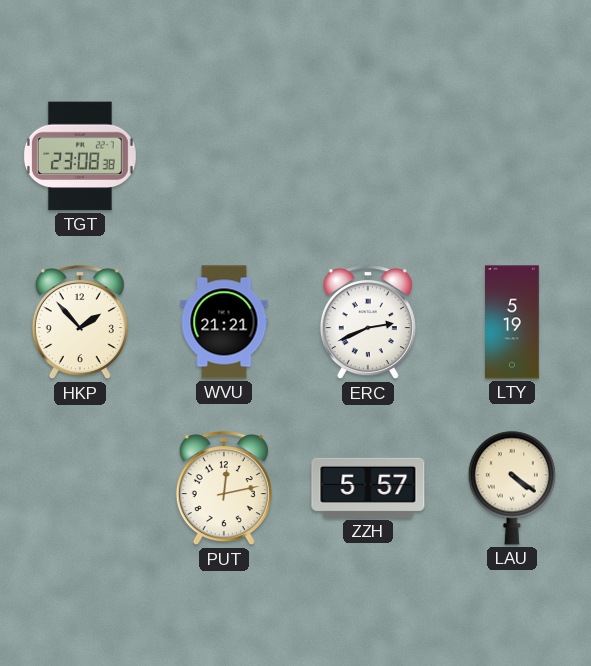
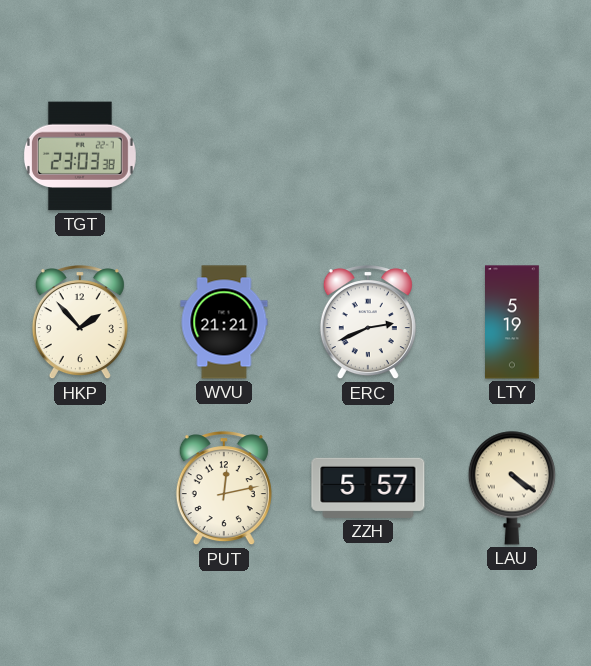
TGT: 23:08 -> 23:03 (80, 156)
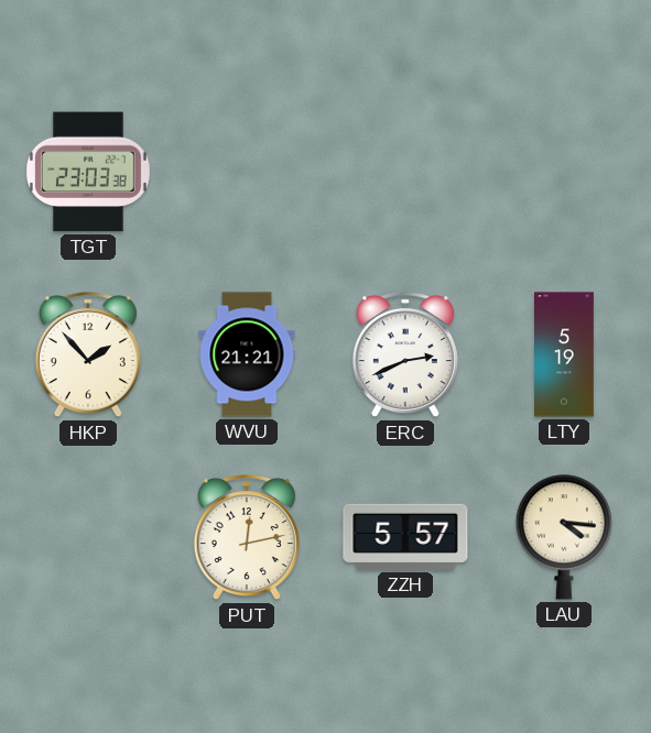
LAU: 4:21 -> 4:16 (564, 537)
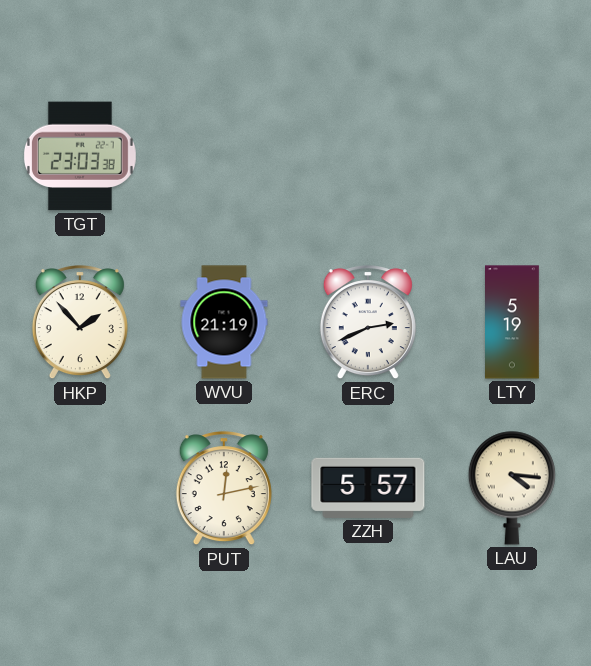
WVU: 21:21 -> 21:19 (224, 322)
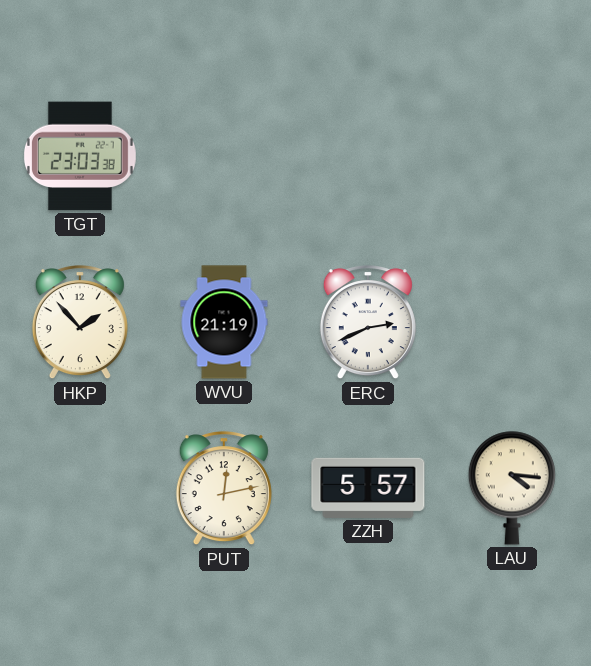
LTY: 5:19 -> none (512, 322)
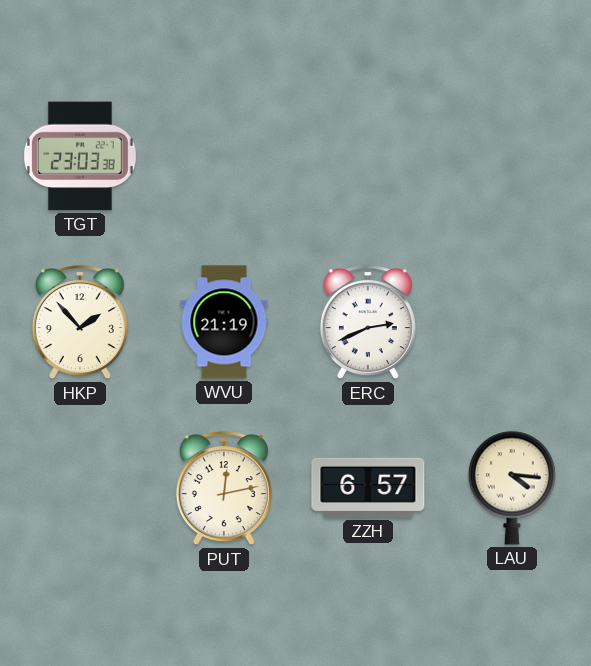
ZZH: 5:57 -> 6:57 (368, 488)
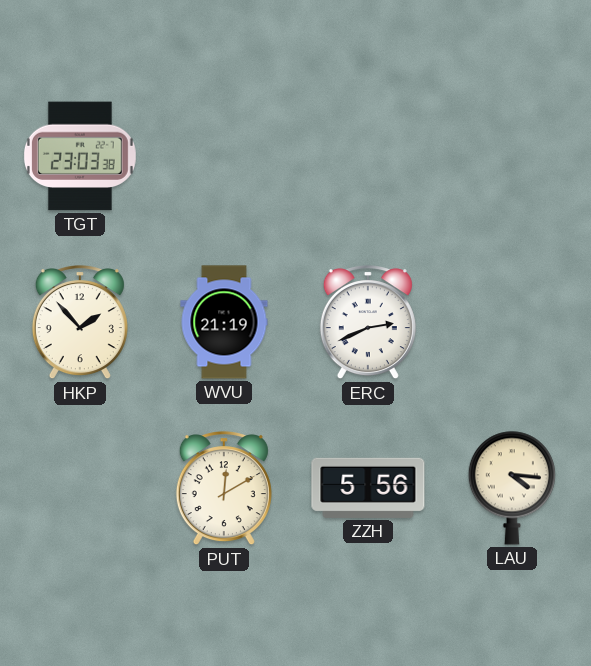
PUT: 12:13 -> 12:10 (224, 489)
ZZH: 6:57 -> 5:56 (368, 488)
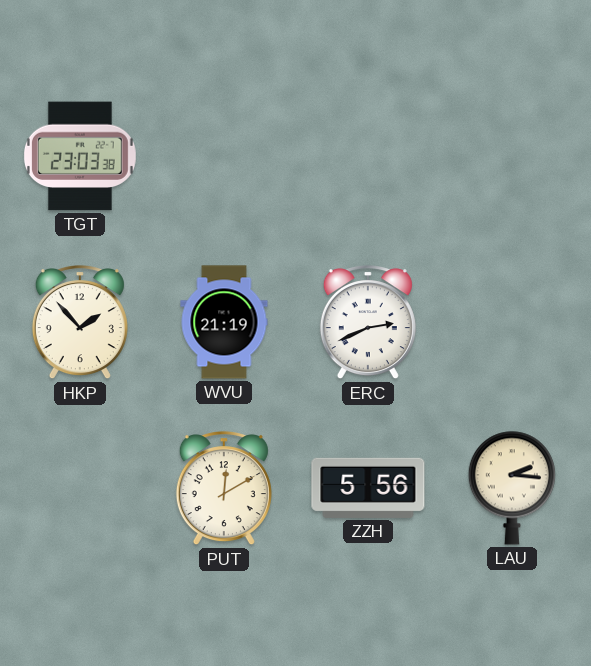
LAU: 4:16 -> 2:16 (512, 488)
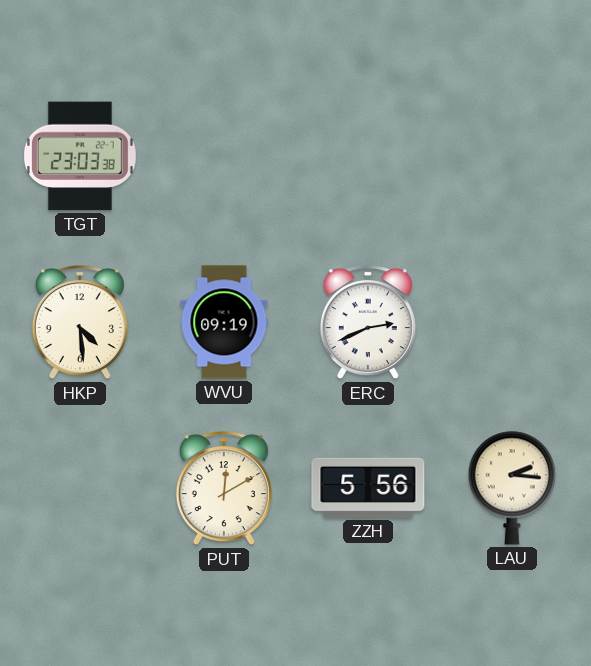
HKP: 1:53 -> 4:29 (80, 323)
WVU: 21:19 -> 09:19 (224, 322)
